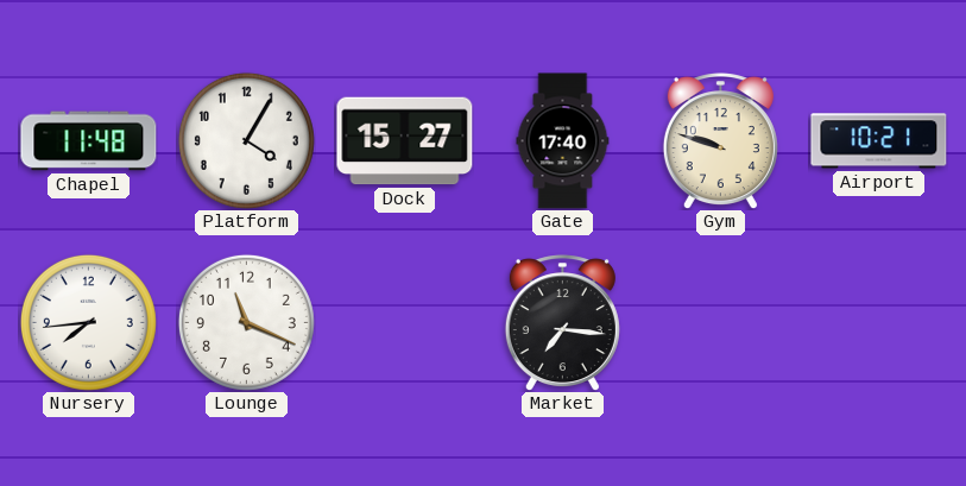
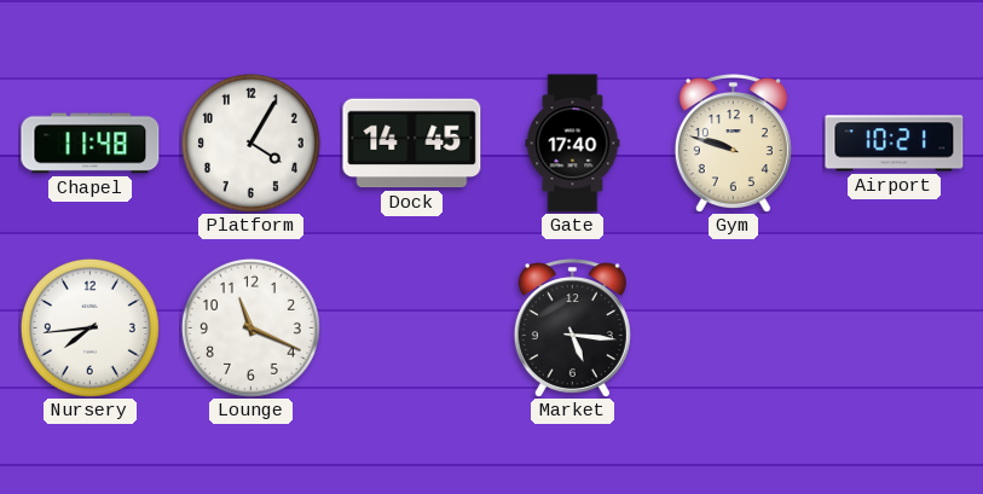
Dock: 15:27 -> 14:45 (412, 144)
Market: 7:16 -> 5:16 (572, 329)
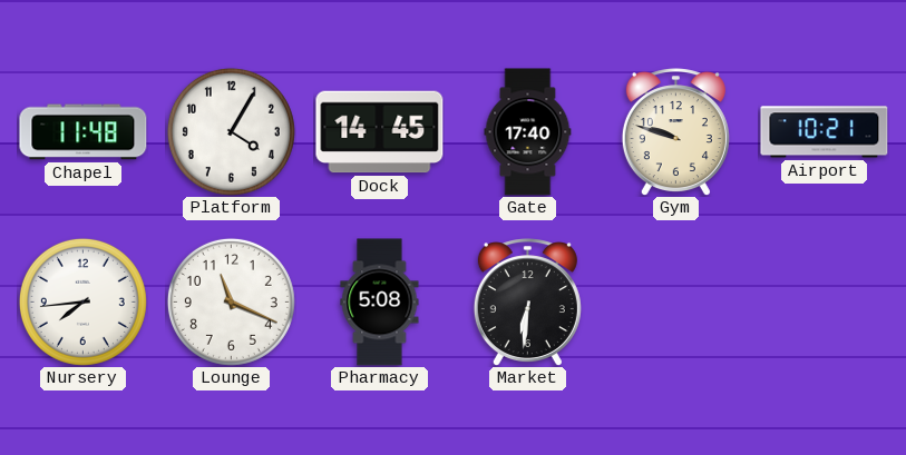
Pharmacy: none -> 5:08 (380, 303)
Market: 5:16 -> 6:31 (527, 303)
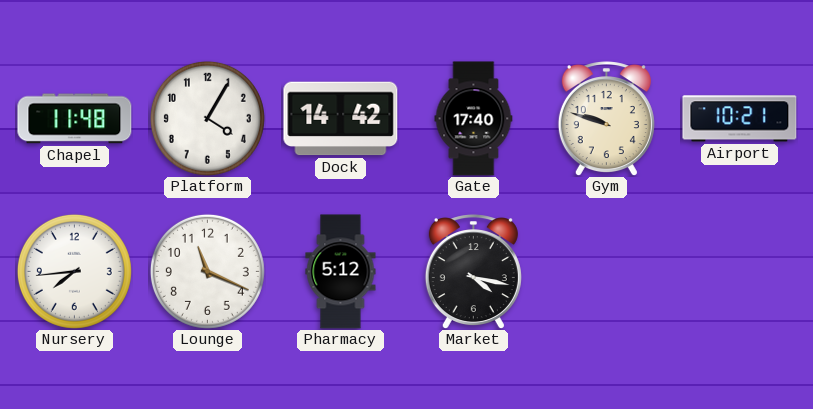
Dock: 14:45 -> 14:42 (341, 119)
Pharmacy: 5:08 -> 5:12 (341, 272)
Market: 6:31 -> 4:17 (473, 272)
